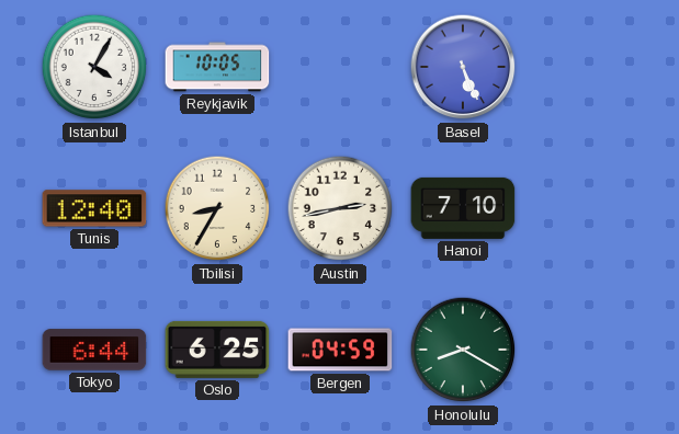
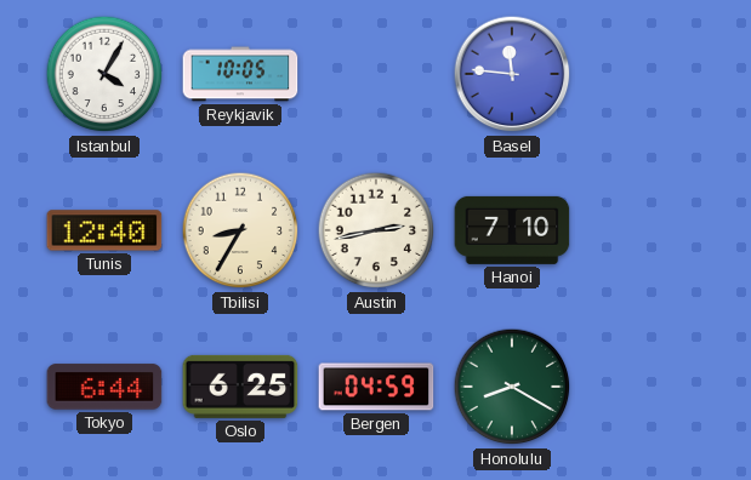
Basel: 5:26 -> 11:46 (512, 74)
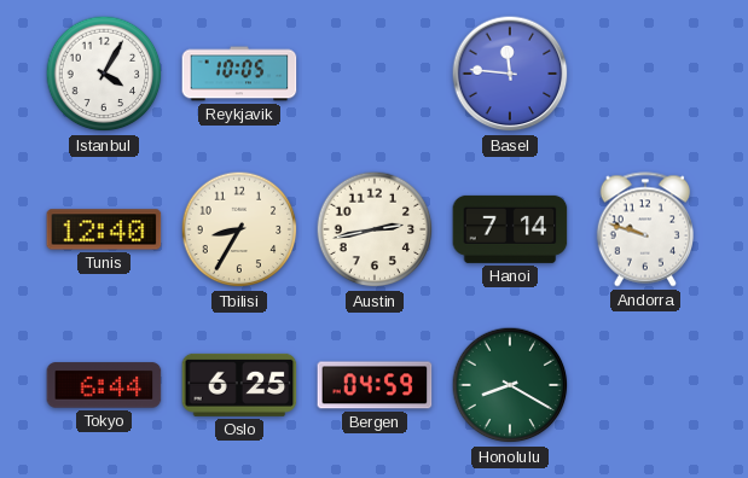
Hanoi: 7:10 -> 7:14 (510, 229)
Andorra: none -> 9:48 (644, 229)
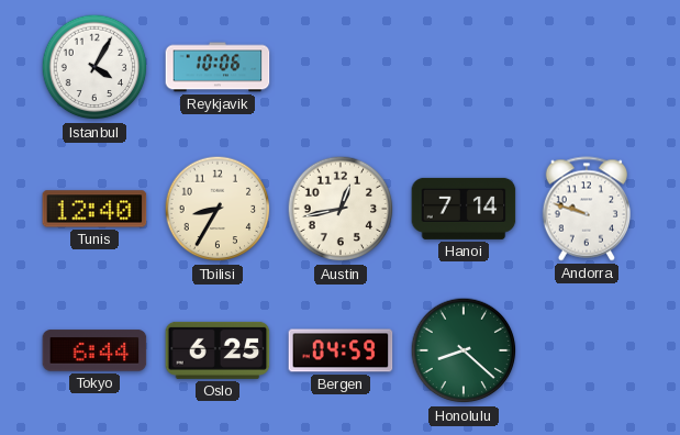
Reykjavik: 10:05 -> 10:06 (218, 67)
Basel: 11:46 -> none (510, 74)
Austin: 2:43 -> 12:43 (341, 209)
Honolulu: 8:20 -> 8:22 (464, 350)
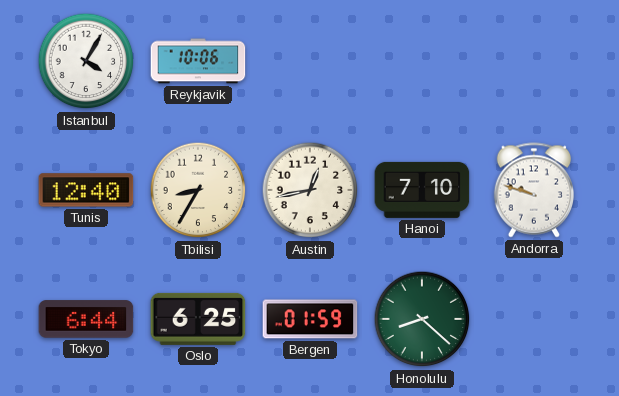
Hanoi: 7:14 -> 7:10 (422, 190)
Bergen: 04:59 -> 01:59 (310, 319)
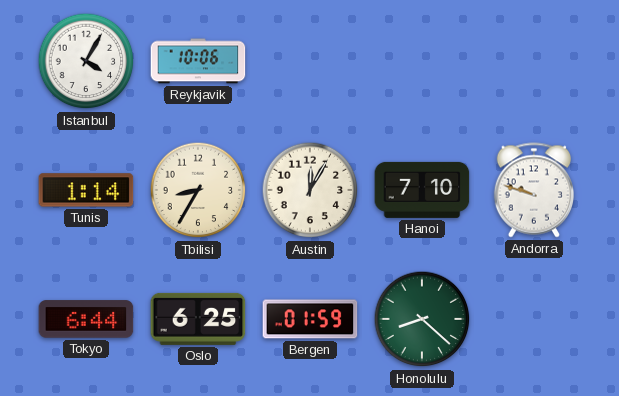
Tunis: 12:40 -> 1:14 (86, 190)
Austin: 12:43 -> 12:05 (310, 190)
